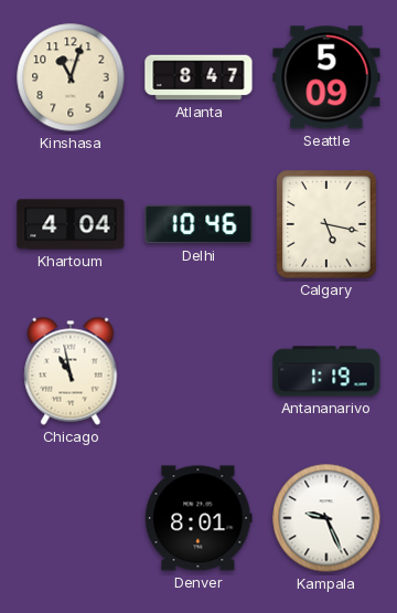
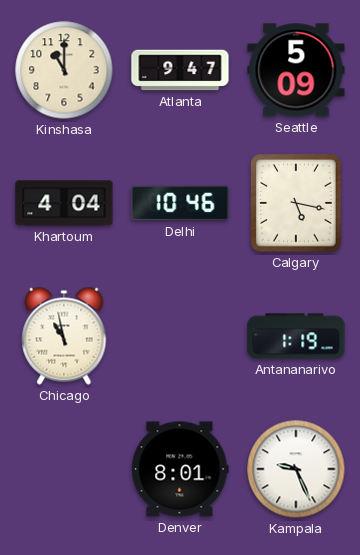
Kinshasa: 11:03 -> 11:00 (64, 70)
Atlanta: 8:47 -> 9:47 (180, 70)
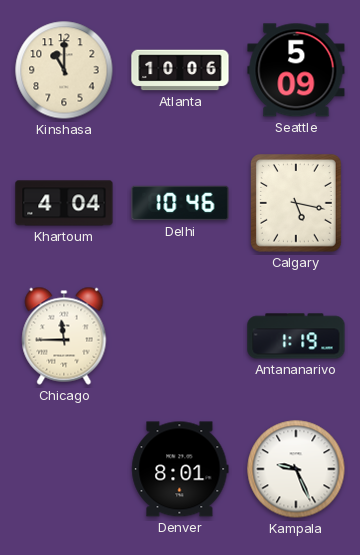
Atlanta: 9:47 -> 10:06 (180, 70)
Chicago: 10:58 -> 11:45 (64, 336)
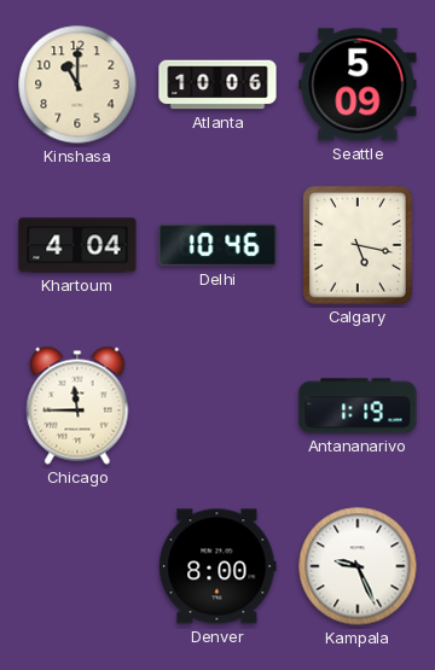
Denver: 8:01 -> 8:00 (217, 566)
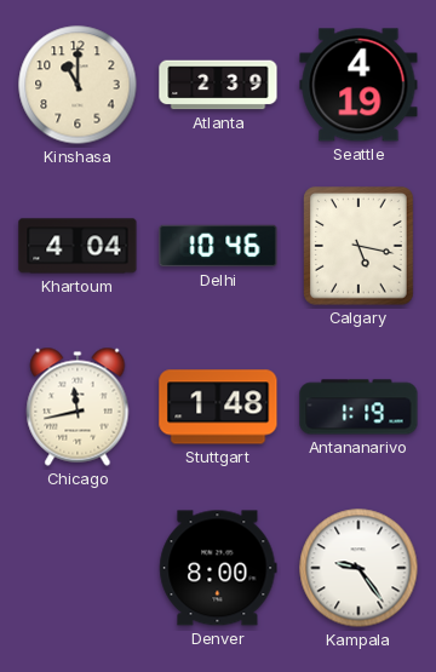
Atlanta: 10:06 -> 2:39 (218, 85)
Seattle: 5:09 -> 4:19 (358, 85)
Chicago: 11:45 -> 11:43 (78, 407)
Stuttgart: none -> 1:48 (218, 407)
Kampala: 9:26 -> 9:24 (358, 568)
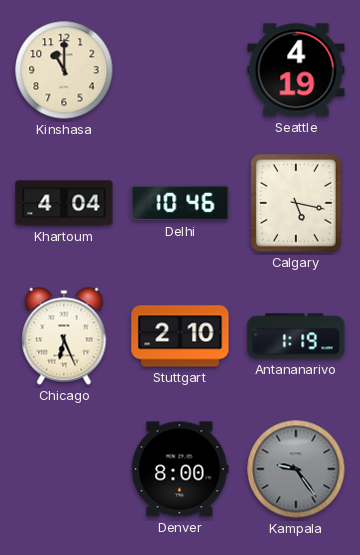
Atlanta: 2:39 -> none (218, 85)
Chicago: 11:43 -> 6:26 (64, 336)
Stuttgart: 1:48 -> 2:10 (180, 336)
Kampala dial: white -> grey (296, 469)
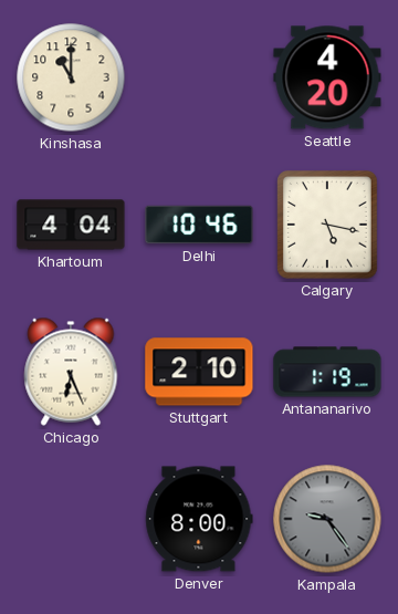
Seattle: 4:19 -> 4:20 (327, 77)
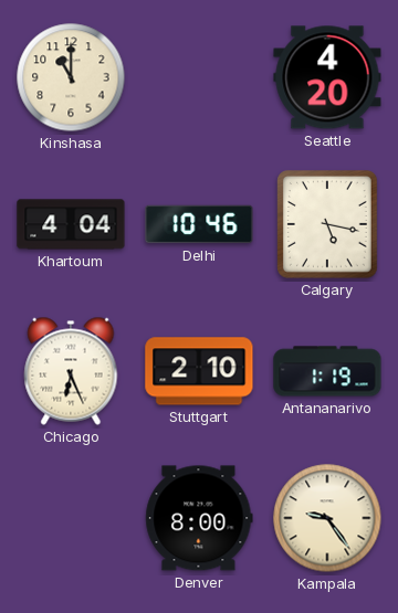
Kampala dial: grey -> cream (327, 518)
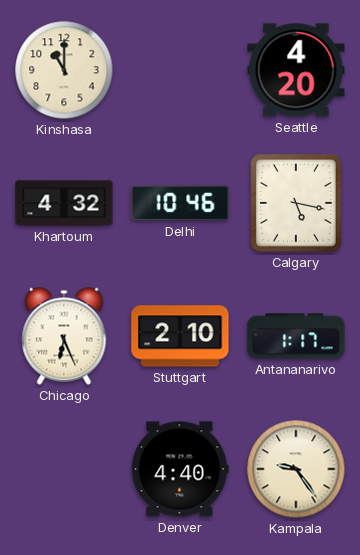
Khartoum: 4:04 -> 4:32 (64, 203)
Antananarivo: 1:19 -> 1:17 (296, 336)
Denver: 8:00 -> 4:40 (180, 469)
